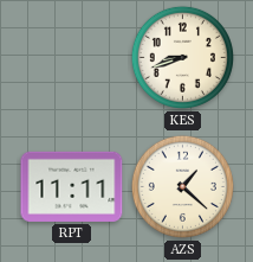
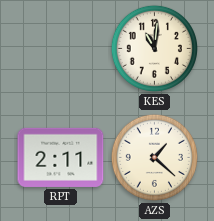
KES: 8:42 -> 11:01 (154, 48)
RPT: 11:11 -> 2:11 (61, 157)
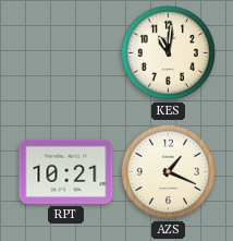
RPT: 2:11 -> 10:21 (66, 171)
AZS: 1:22 -> 1:19 (168, 171)
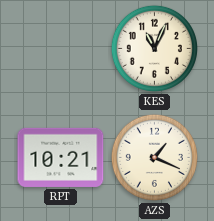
KES: 11:01 -> 11:04 (154, 48)
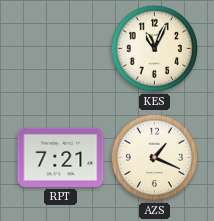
RPT: 10:21 -> 7:21 (61, 157)
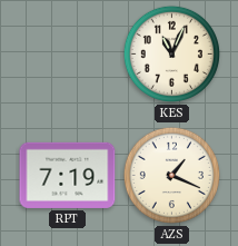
RPT: 7:21 -> 7:19 (68, 175)
